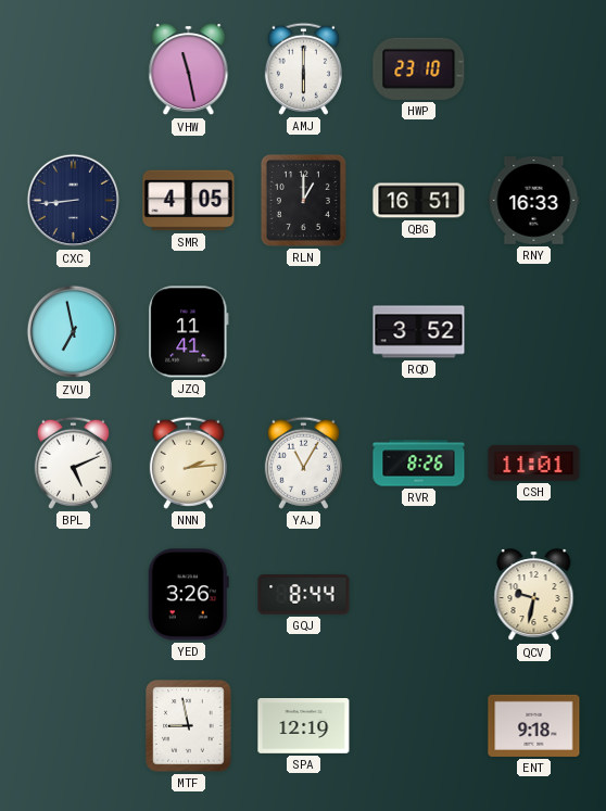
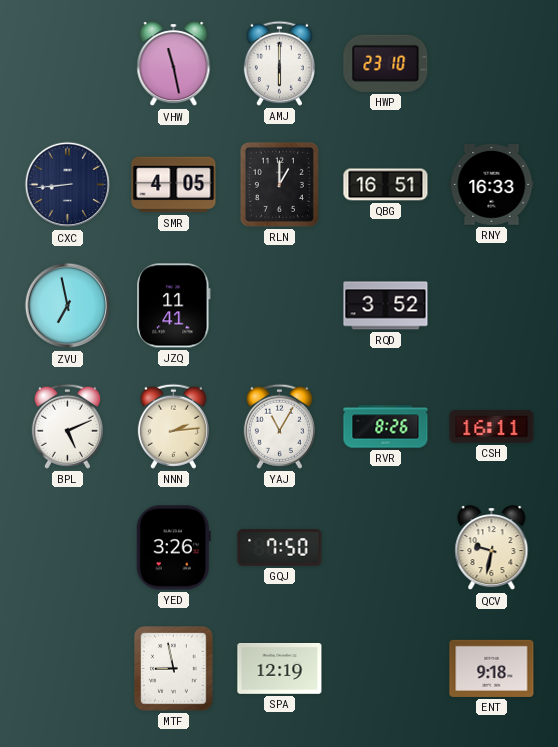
CSH: 11:01 -> 16:11 (492, 427)
GQJ: 8:44 -> 7:50 (280, 548)
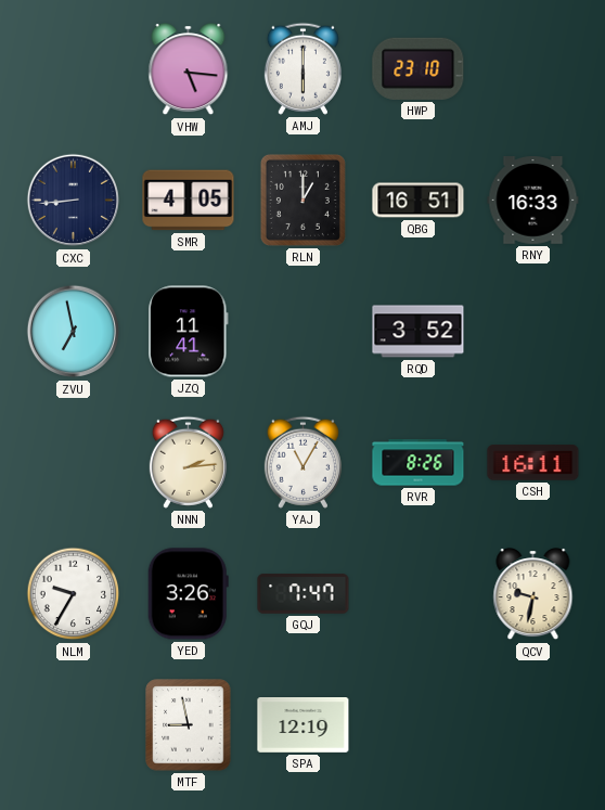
VHW: 11:28 -> 5:16 (189, 70)
BPL: 5:11 -> none (67, 426)
NLM: none -> 9:35 (74, 594)
GQJ: 7:50 -> 7:47 (304, 594)
ENT: 9:18 -> none (492, 668)
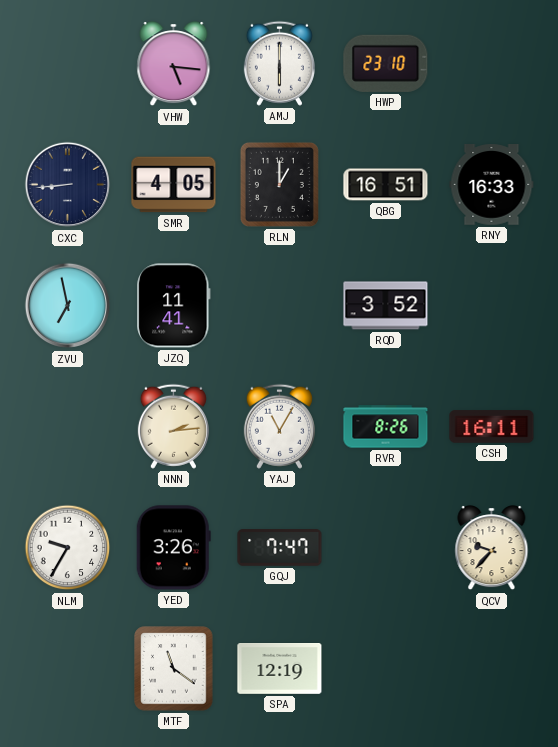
QCV: 9:32 -> 9:37 (492, 549)
MTF: 8:58 -> 11:21 (174, 669)
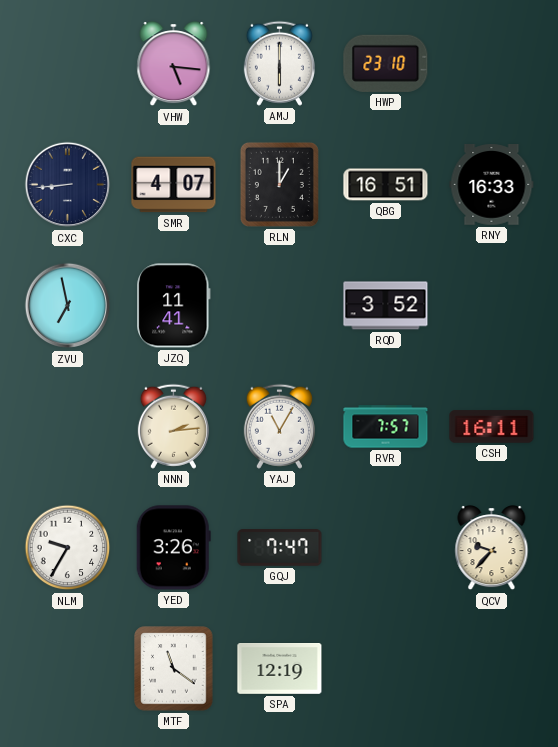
SMR: 4:05 -> 4:07 (174, 185)
RVR: 8:26 -> 7:57 (386, 427)
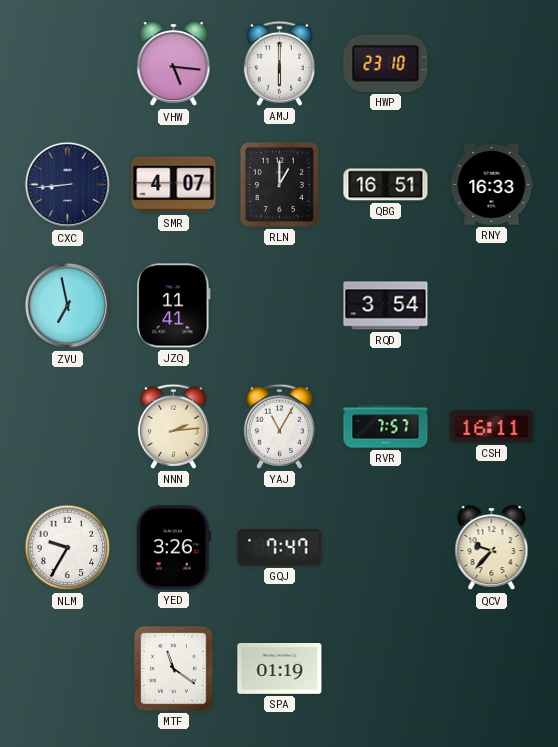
RQD: 3:52 -> 3:54 (386, 306)
SPA: 12:19 -> 01:19 (280, 669)
